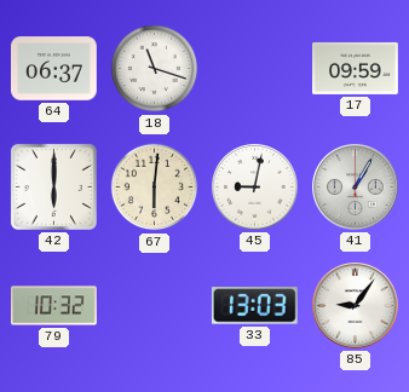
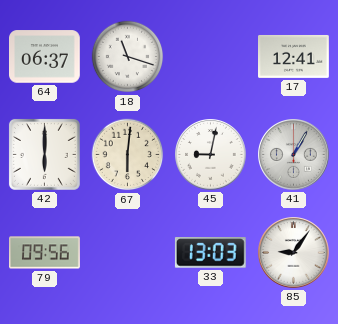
17: 09:59 -> 12:41 (294, 56)
79: 10:32 -> 09:56 (45, 253)
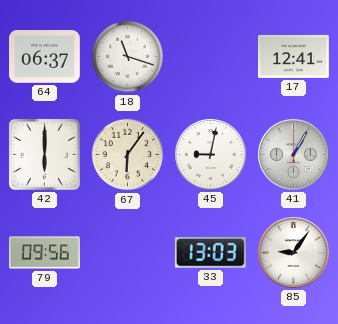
67: 6:01 -> 6:06 (128, 155)
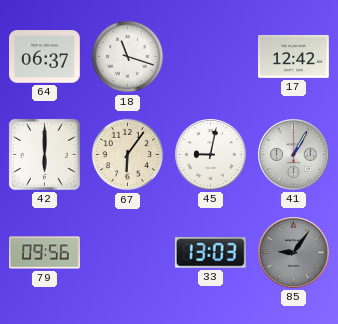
17: 12:41 -> 12:42 (294, 56)
85 dial: white -> grey (294, 253)
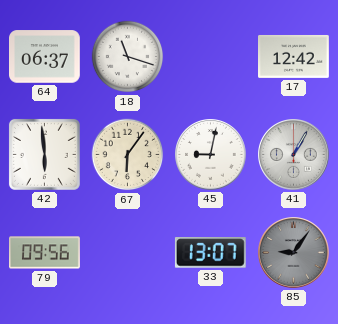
42: 6:00 -> 5:59 (44, 154)
33: 13:03 -> 13:07 (210, 253)
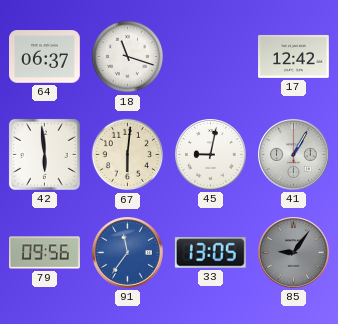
67: 6:06 -> 6:01 (128, 155)
91: none -> 11:36 (128, 253)
33: 13:07 -> 13:05 (210, 253)
